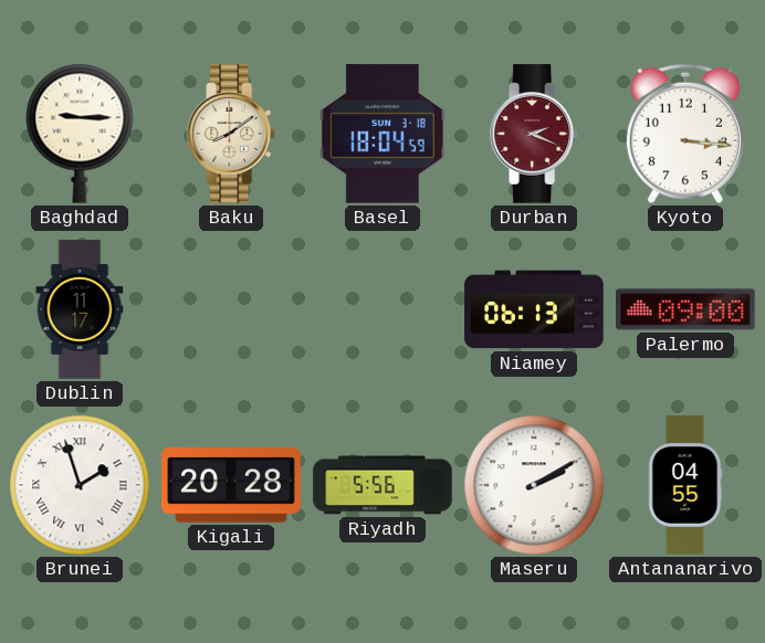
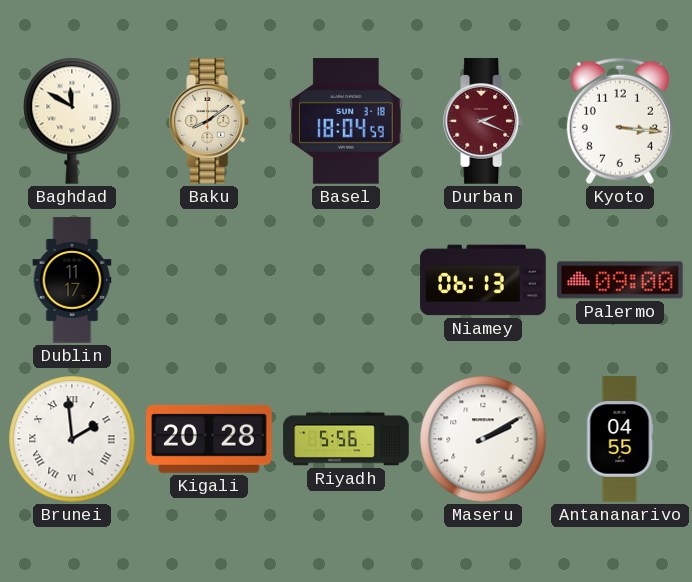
Baghdad: 9:15 -> 11:50 (72, 121)
Brunei: 1:57 -> 1:59 (72, 439)
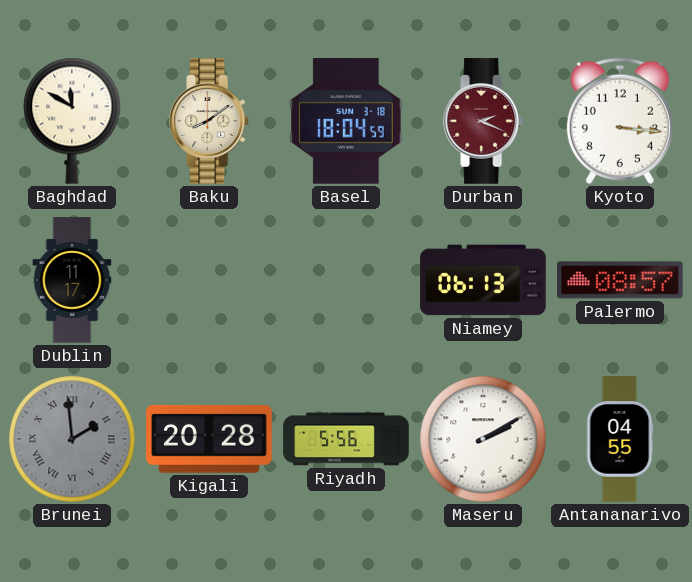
Palermo: 09:00 -> 08:57 (620, 280)
Brunei dial: white -> grey (72, 439)
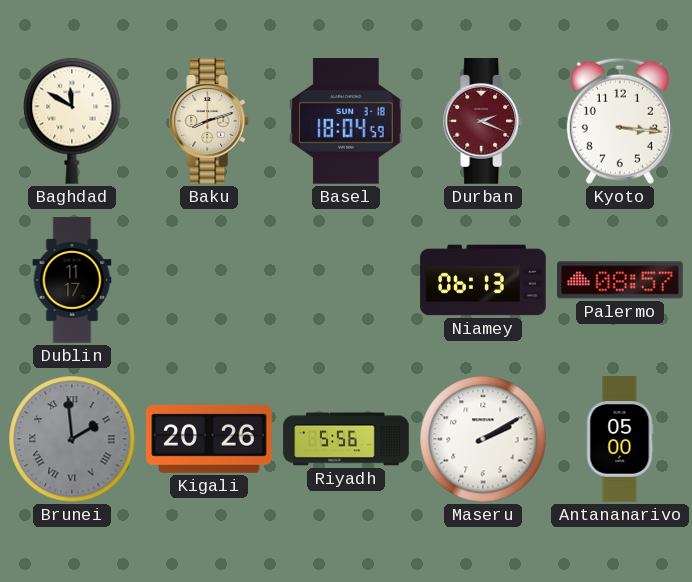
Baku: 8:09 -> 8:12 (210, 121)
Kigali: 20:28 -> 20:26 (209, 440)
Antananarivo: 04:55 -> 05:00 (620, 439)
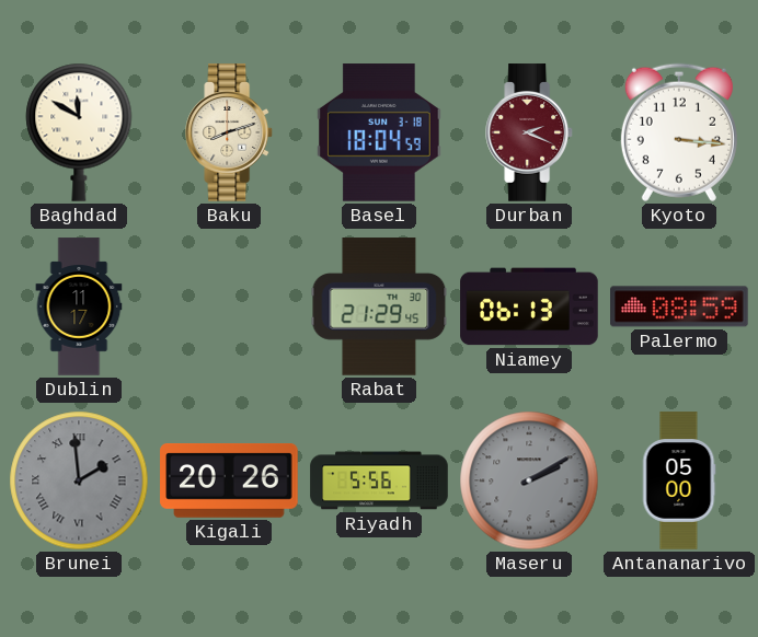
Rabat: none -> 21:29 (379, 306)
Palermo: 08:57 -> 08:59 (679, 306)
Maseru dial: white -> grey (529, 480)
